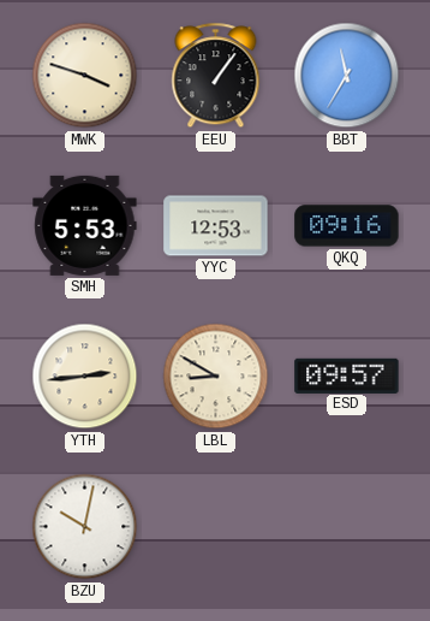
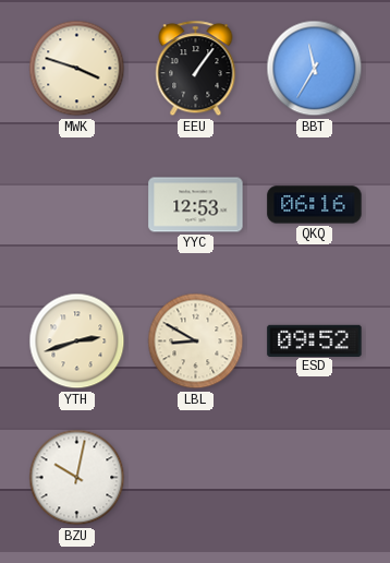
SMH: 5:53 -> none (85, 225)
QKQ: 09:16 -> 06:16 (315, 205)
YTH: 2:44 -> 2:42 (77, 342)
ESD: 09:57 -> 09:52 (315, 340)
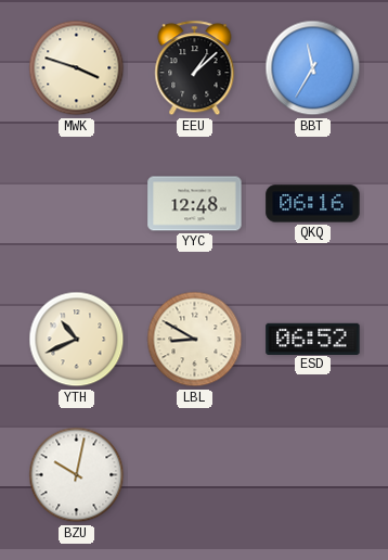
EEU: 1:06 -> 1:08 (195, 68)
YYC: 12:53 -> 12:48 (195, 204)
YTH: 2:42 -> 10:41 (77, 340)
ESD: 09:52 -> 06:52 (313, 339)
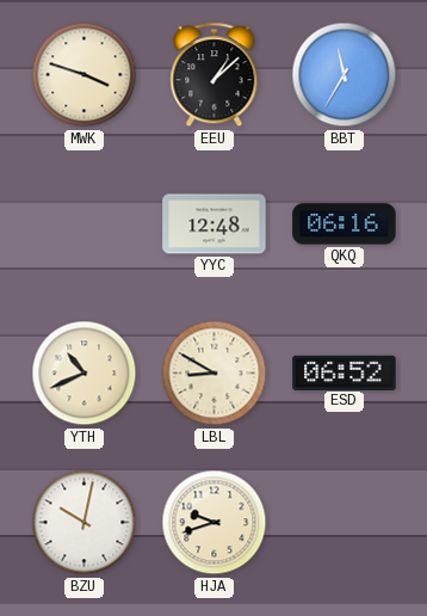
HJA: none -> 9:42 (215, 523)
